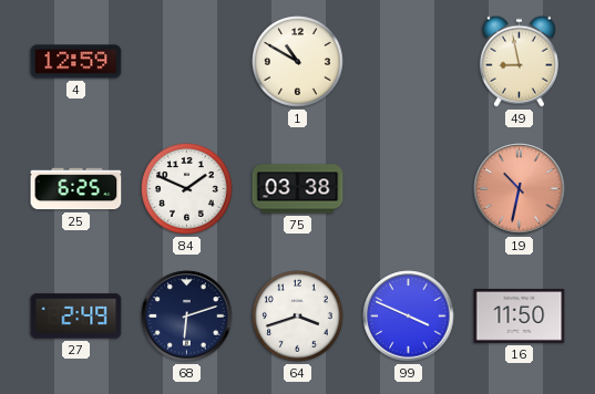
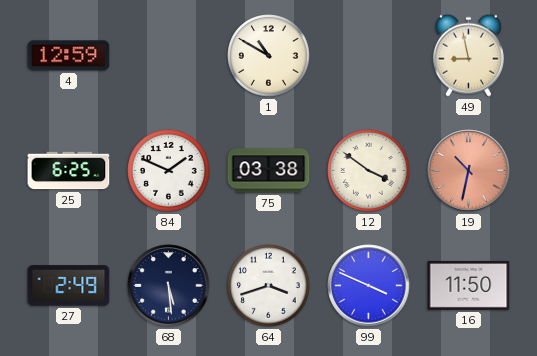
12: none -> 3:51 (369, 171)
68: 6:12 -> 5:29 (169, 286)
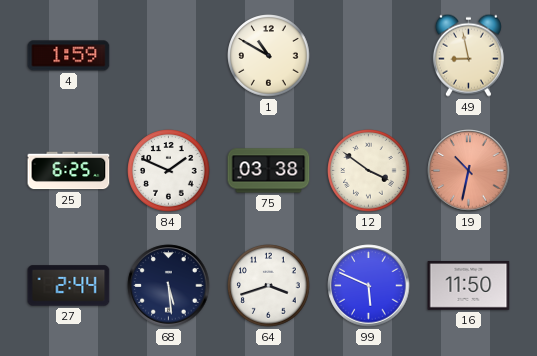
4: 12:59 -> 1:59 (69, 56)
27: 2:49 -> 2:44 (69, 286)
99: 3:49 -> 5:49 (369, 286)
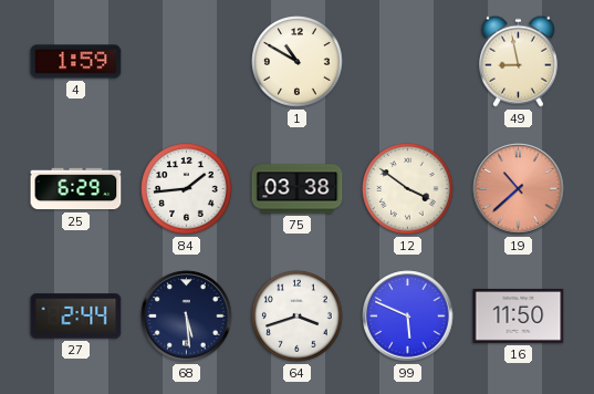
25: 6:25 -> 6:29 (76, 189)
84: 1:49 -> 1:44 (187, 189)
19: 10:32 -> 10:38 (519, 189)
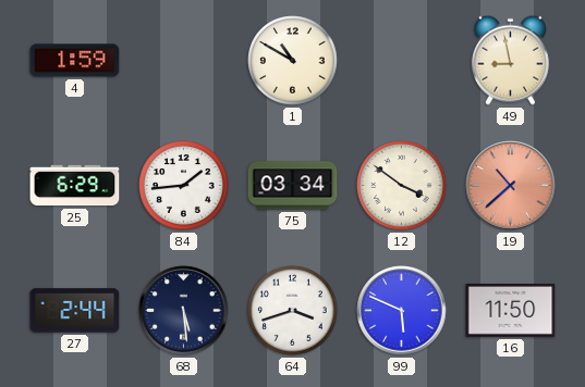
75: 03:38 -> 03:34 (293, 186)
